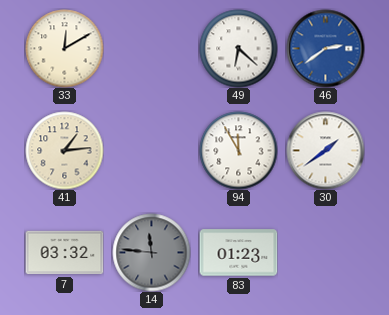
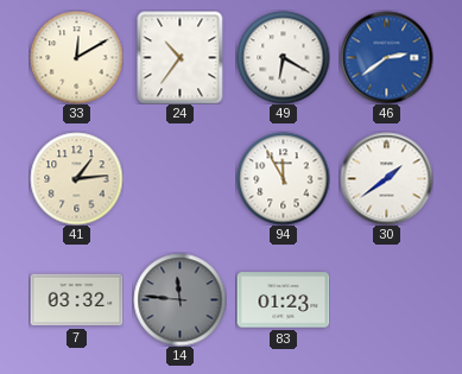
24: none -> 10:36 (181, 57)
49: 6:22 -> 6:20 (283, 57)
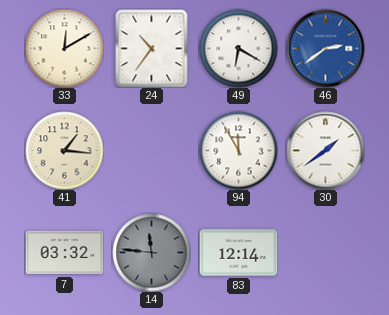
41: 1:14 -> 1:16 (64, 150)
83: 01:23 -> 12:14 (238, 253)
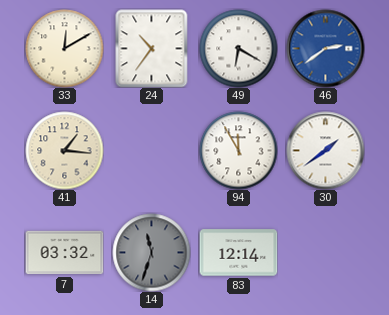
14: 11:46 -> 11:33 (151, 252)
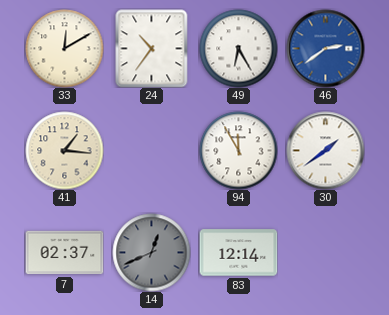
49: 6:20 -> 6:25 (238, 48)
7: 03:32 -> 02:37 (64, 253)
14: 11:33 -> 12:41 (151, 252)
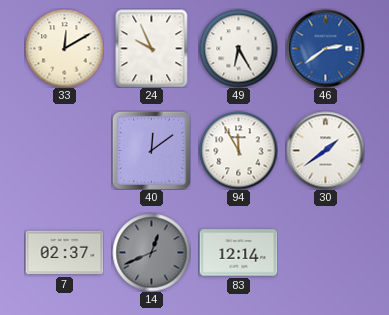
24: 10:36 -> 9:56 (152, 48)
41: 1:16 -> none (64, 150)
40: none -> 12:09 (151, 150)
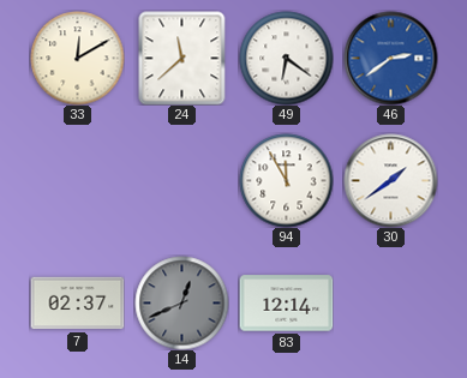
24: 9:56 -> 11:38 (182, 58)
49: 6:25 -> 6:21 (286, 58)
40: 12:09 -> none (151, 150)
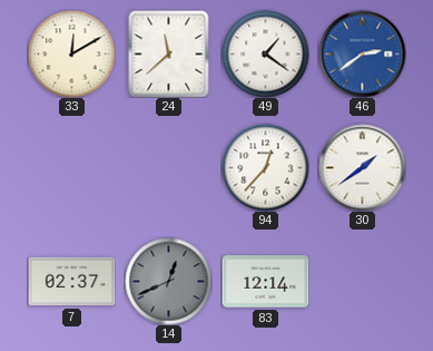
49: 6:21 -> 1:21 (265, 53)
94: 11:55 -> 12:37 (265, 167)
